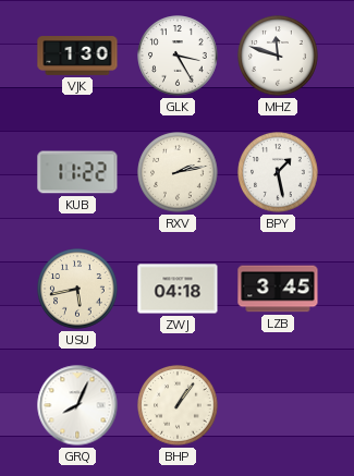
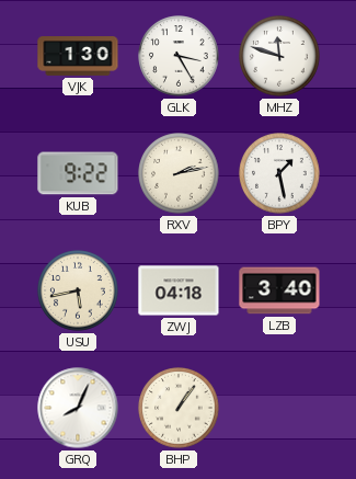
KUB: 11:22 -> 9:22 (78, 173)
LZB: 3:45 -> 3:40 (279, 290)
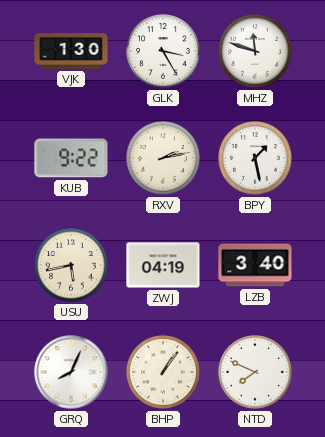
ZWJ: 04:18 -> 04:19 (163, 265)
NTD: none -> 7:49 (255, 372)
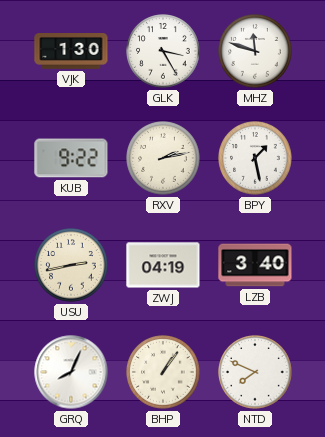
USU: 5:43 -> 2:43 (71, 265)
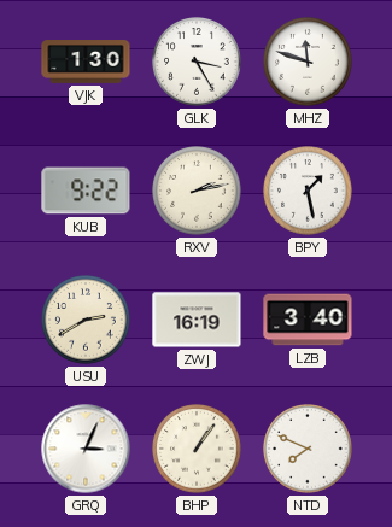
USU: 2:43 -> 2:40 (86, 320)
ZWJ: 04:19 -> 16:19 (197, 320)
GRQ: 8:04 -> 3:04 (86, 449)
